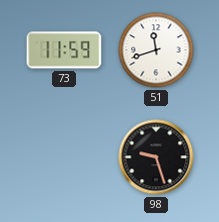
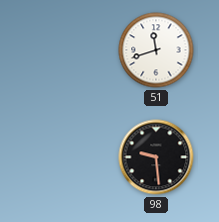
73: 11:59 -> none (64, 50)
98: 9:27 -> 9:29 (156, 157)
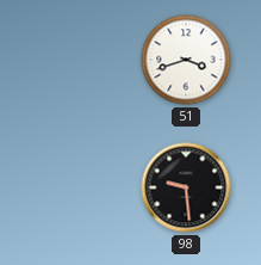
51: 11:42 -> 3:42 (186, 60)
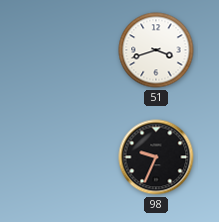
98: 9:29 -> 9:34 (156, 157)
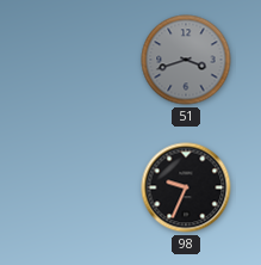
51 dial: white -> grey (186, 60)
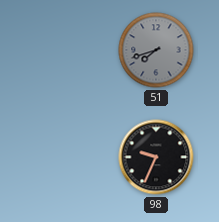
51: 3:42 -> 7:42 (156, 50)
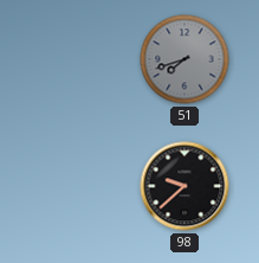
98: 9:34 -> 9:38 (184, 186)
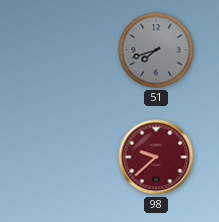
98 dial: black -> burgundy (156, 157)
